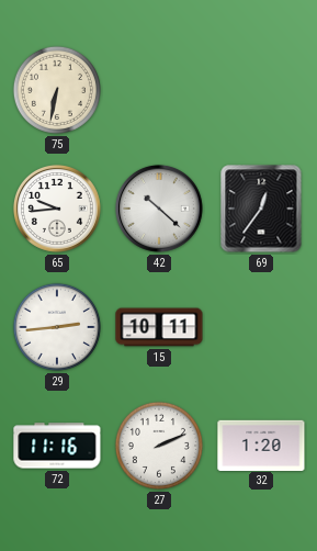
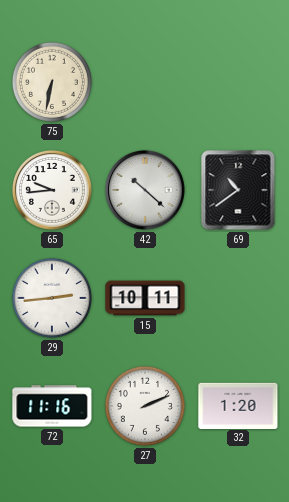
69: 12:36 -> 10:39 (238, 190)
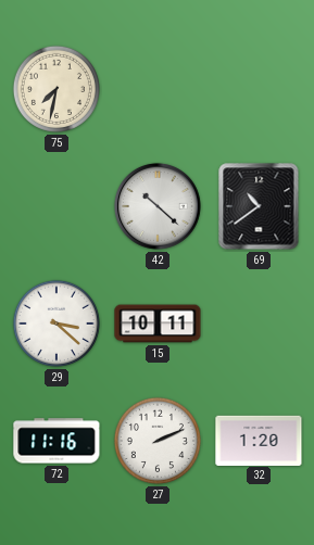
75: 6:32 -> 7:32 (56, 89)
65: 9:44 -> none (52, 190)
29: 2:44 -> 3:22 (56, 324)
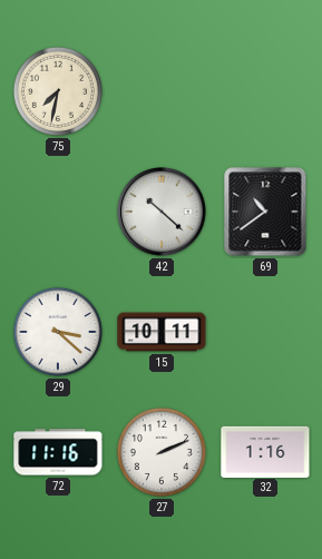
32: 1:20 -> 1:16 (265, 451)
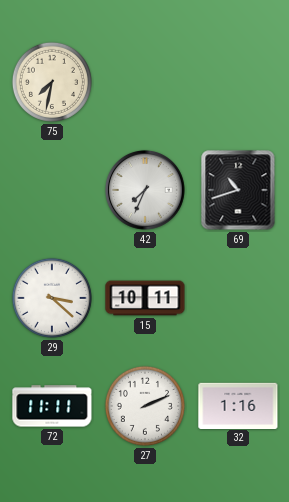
42: 10:22 -> 7:34 (145, 190)
69: 10:39 -> 10:42 (238, 190)
72: 11:16 -> 11:11 (52, 406)
